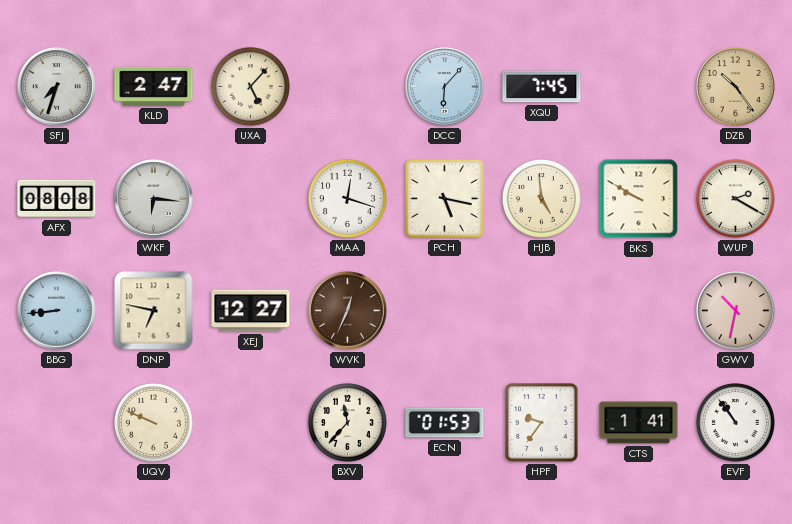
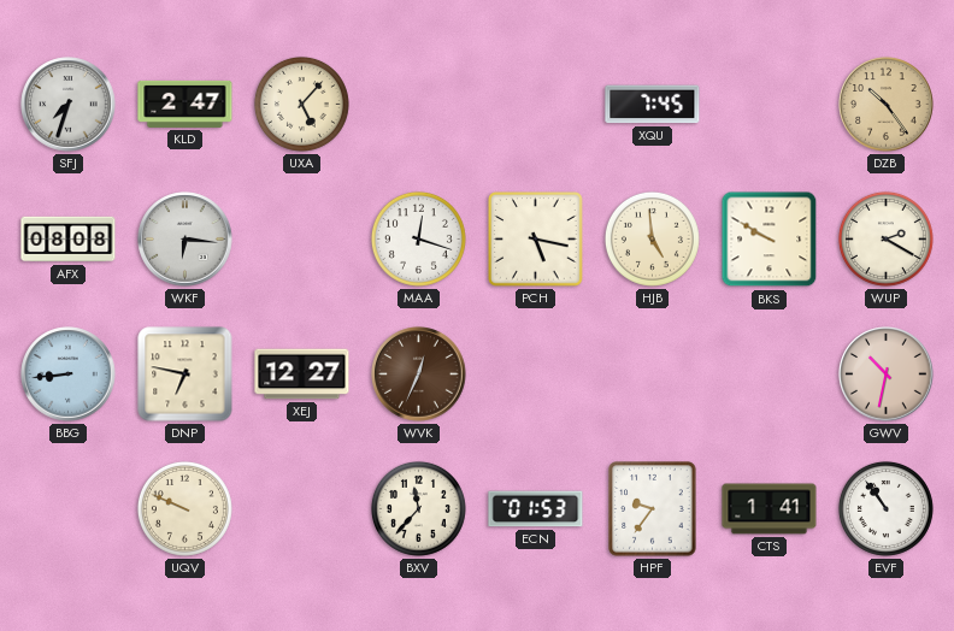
DCC: 6:07 -> none (445, 87)
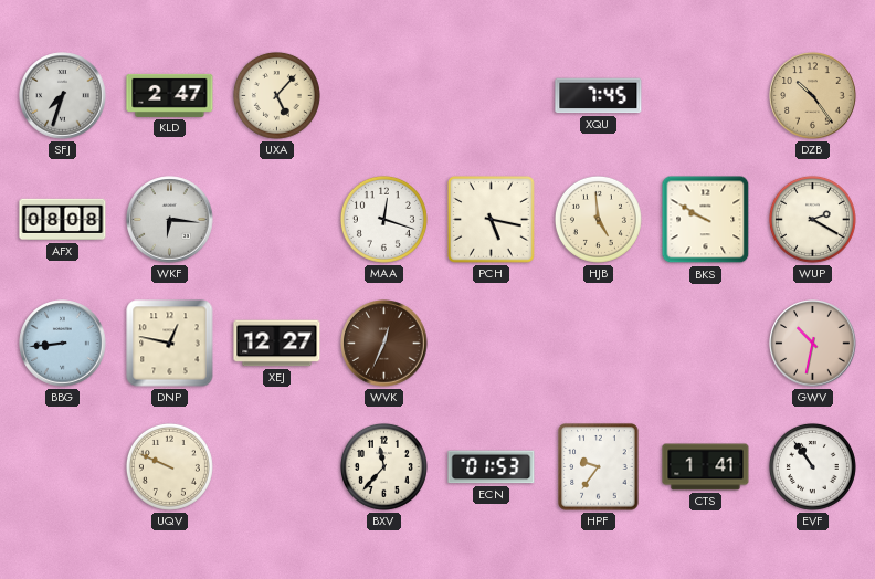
DNP: 6:47 -> 12:47 (170, 344)
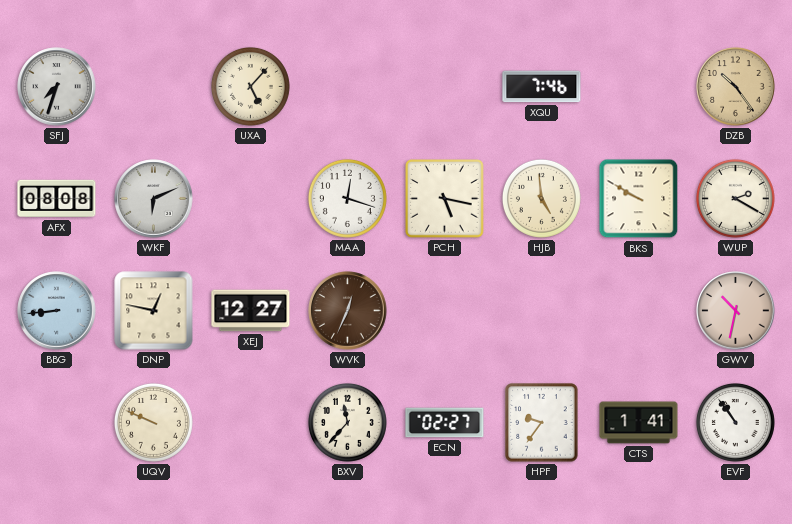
KLD: 2:47 -> none (170, 95)
XQU: 7:45 -> 7:46 (542, 87)
WKF: 6:16 -> 6:11 (154, 199)
ECN: 01:53 -> 02:27 (445, 423)
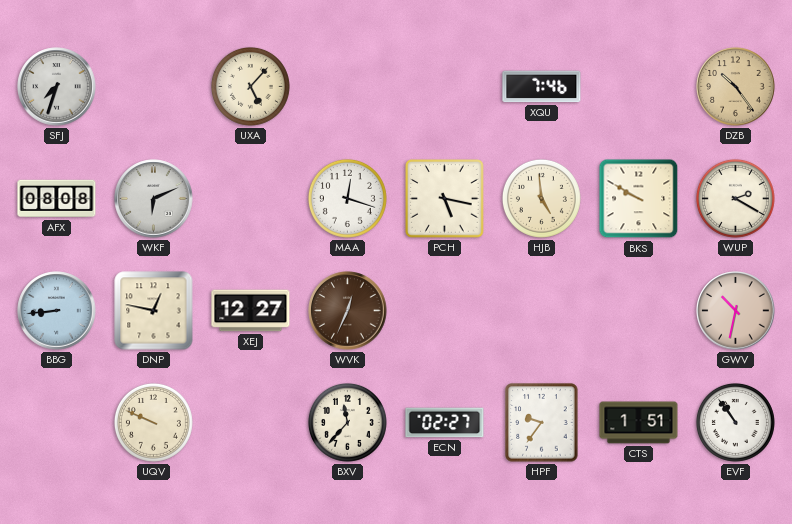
CTS: 1:41 -> 1:51 (639, 423)
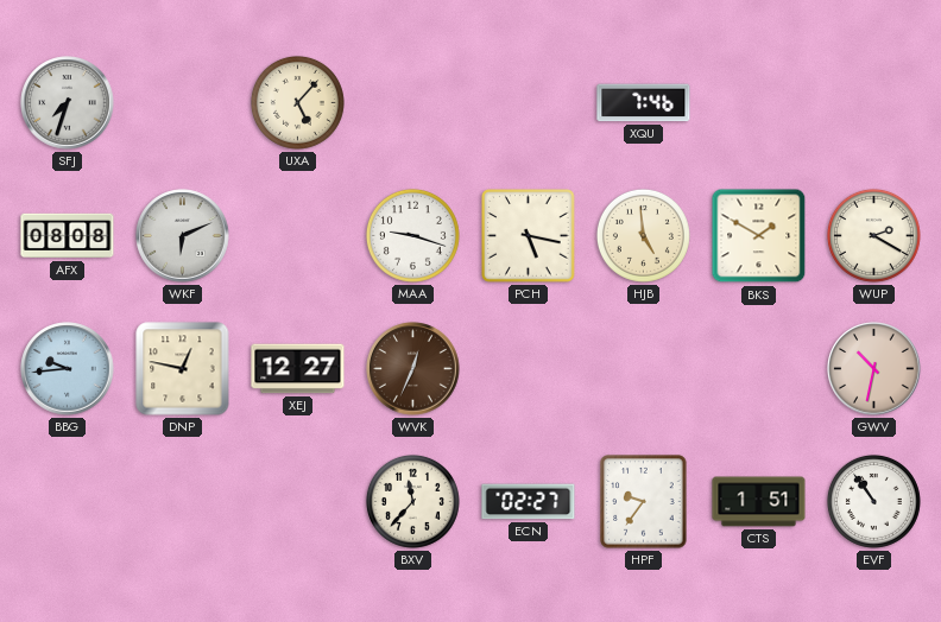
DZB: 10:24 -> none (736, 87)
MAA: 12:18 -> 9:18 (412, 235)
BKS: 9:50 -> 1:50 (759, 236)
BBG: 8:44 -> 9:44 (68, 369)
UQV: 9:49 -> none (153, 422)
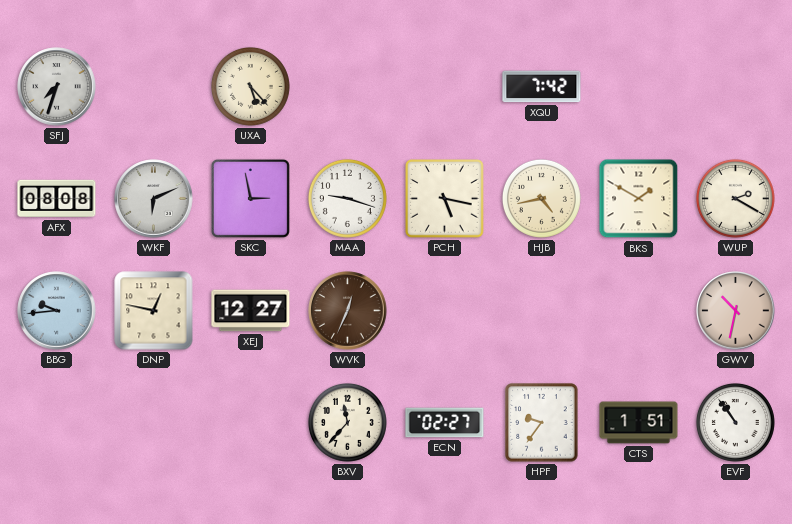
UXA: 5:07 -> 5:23 (250, 86)
XQU: 7:46 -> 7:42 (542, 87)
SKC: none -> 2:58 (250, 198)
HJB: 4:59 -> 4:43 (541, 198)
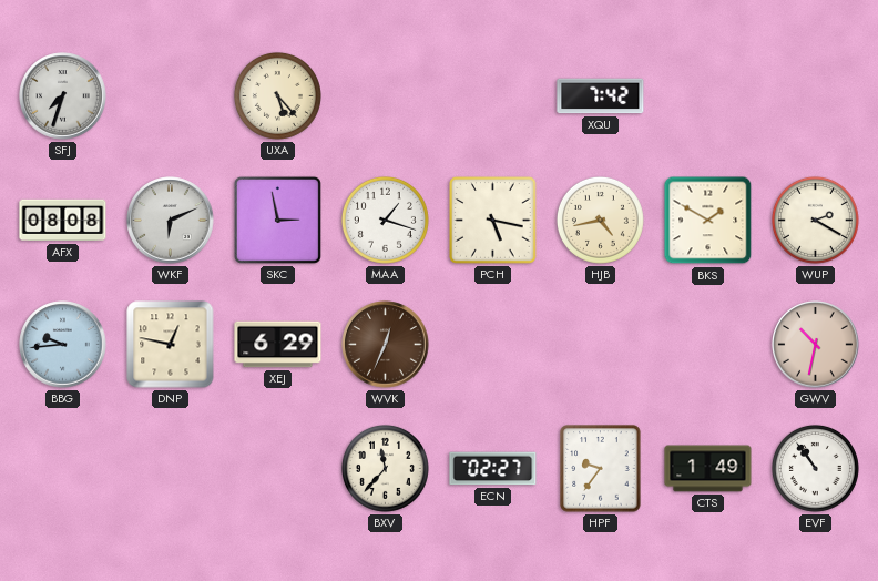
MAA: 9:18 -> 1:18 (385, 220)
XEJ: 12:27 -> 6:29 (278, 345)
CTS: 1:51 -> 1:49 (708, 469)
